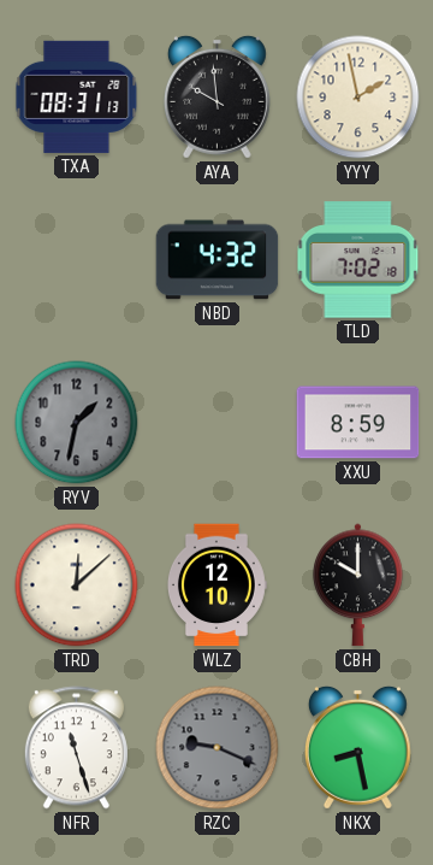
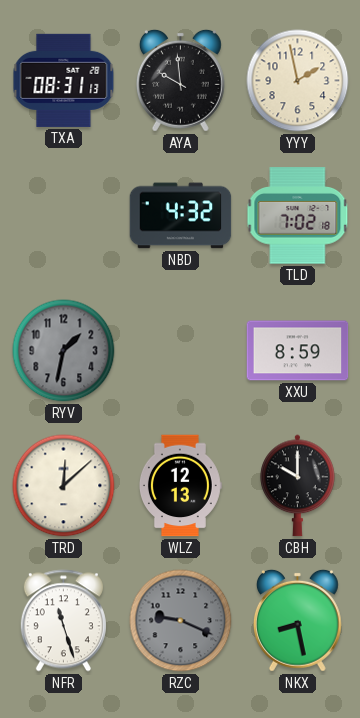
WLZ: 12:10 -> 12:13 (180, 486)
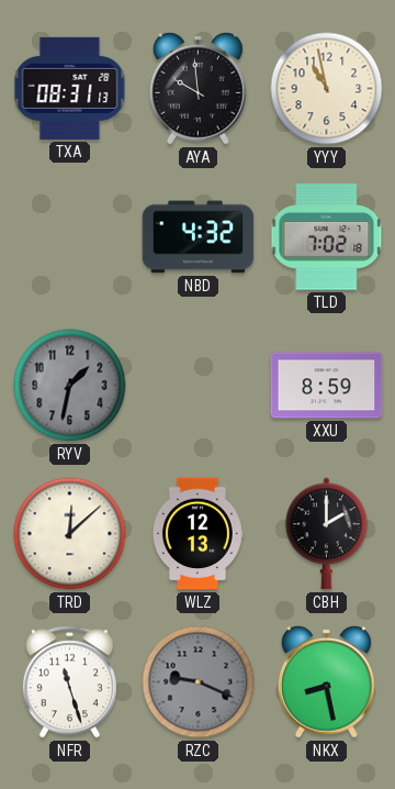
YYY: 1:58 -> 10:58 (327, 89)
CBH: 10:00 -> 2:00 (327, 534)
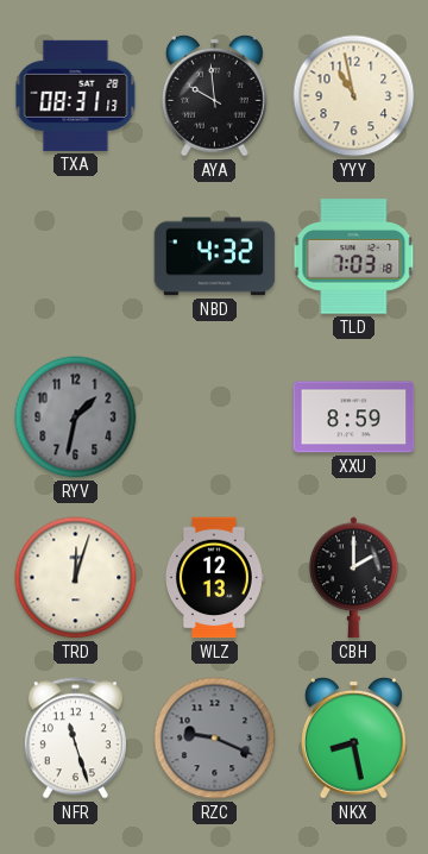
TLD: 7:02 -> 7:03 (354, 257)
TRD: 12:08 -> 12:03 (76, 578)
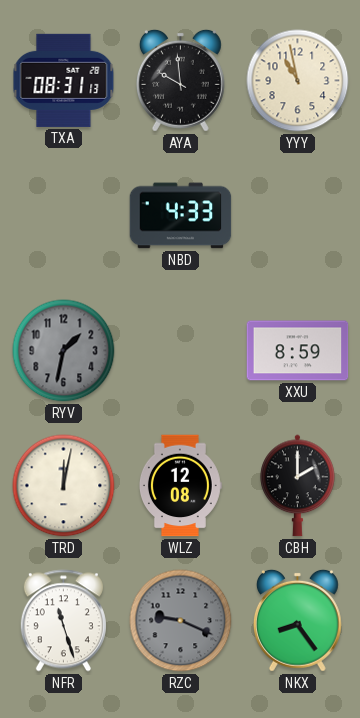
NBD: 4:32 -> 4:33 (181, 216)
TLD: 7:03 -> none (354, 257)
TRD: 12:03 -> 12:02 (64, 486)
WLZ: 12:13 -> 12:08 (180, 486)
NKX: 8:28 -> 8:24 (297, 620)
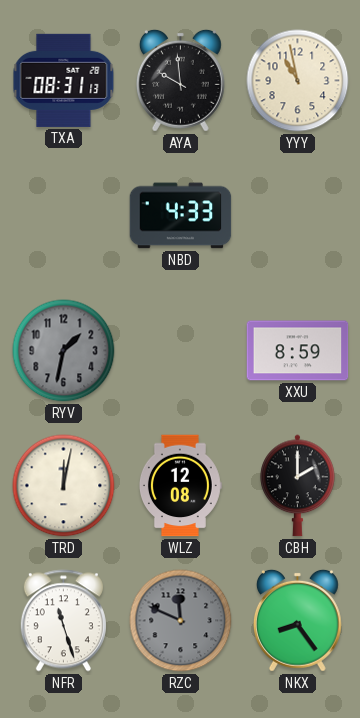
RZC: 9:19 -> 11:49 (181, 621)
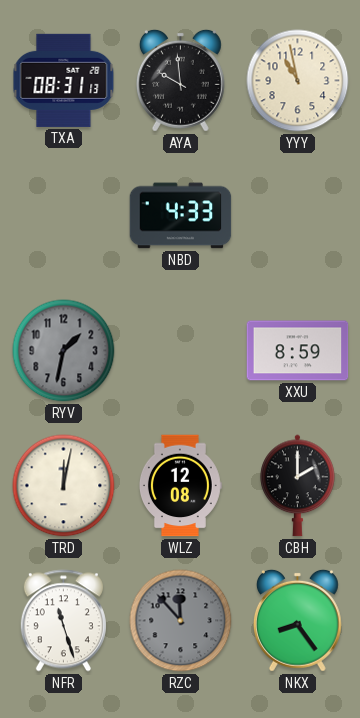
RZC: 11:49 -> 11:53 (181, 621)
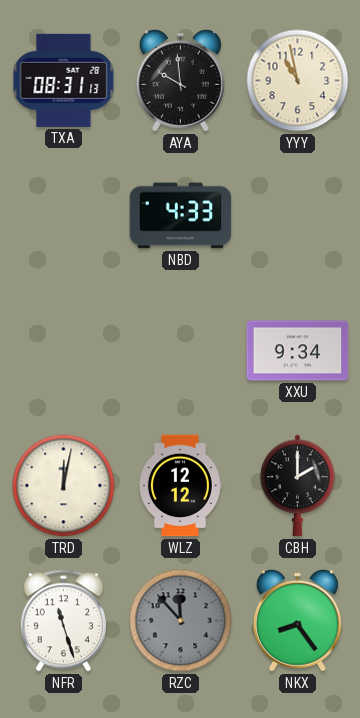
RYV: 1:32 -> none (64, 351)
XXU: 8:59 -> 9:34 (298, 351)
WLZ: 12:08 -> 12:12 (180, 486)
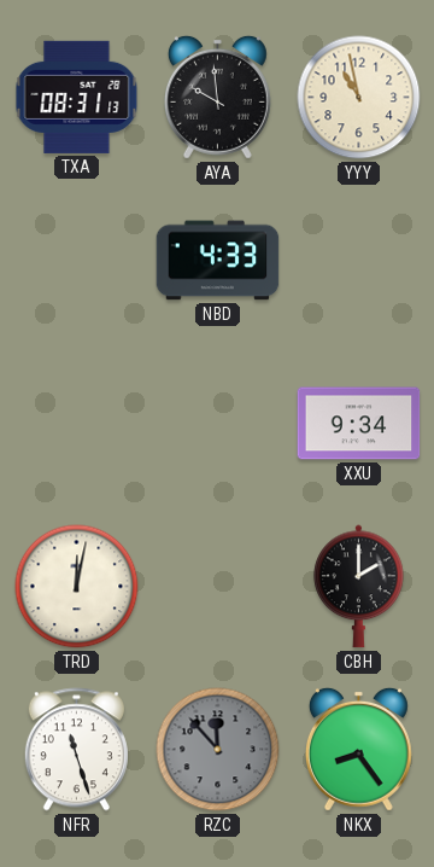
WLZ: 12:12 -> none (180, 486)
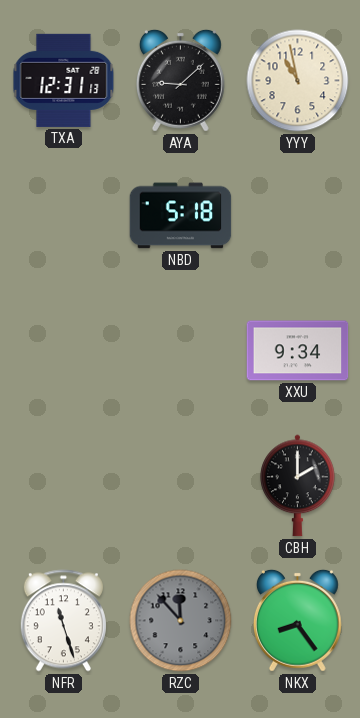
TXA: 08:31 -> 12:31 (64, 80)
AYA: 9:59 -> 9:08 (180, 80)
NBD: 4:33 -> 5:18 (181, 216)
TRD: 12:02 -> none (77, 587)
